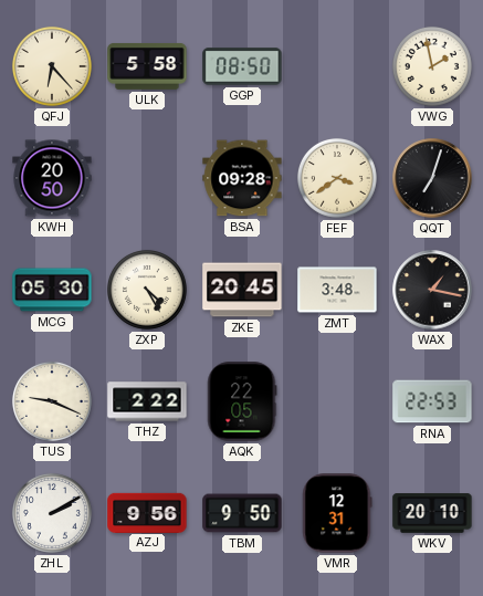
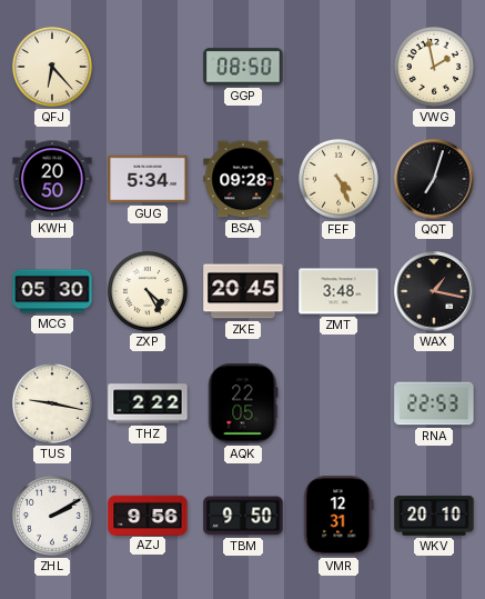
ULK: 5:58 -> none (147, 66)
GUG: none -> 5:34 (148, 179)
FEF: 3:39 -> 4:26 (339, 179)
TUS: 9:19 -> 9:17 (52, 403)
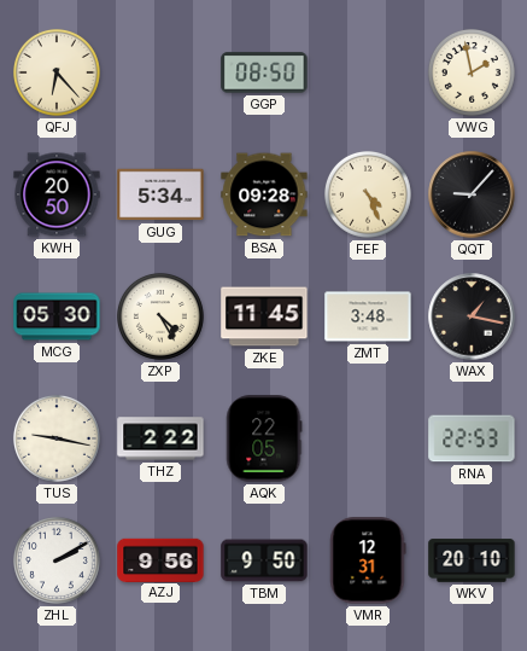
QQT: 7:03 -> 9:07 (472, 194)
ZKE: 20:45 -> 11:45 (264, 316)
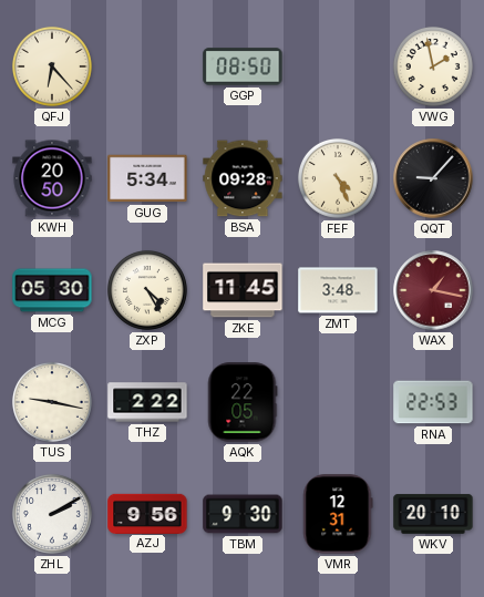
WAX dial: black -> burgundy (433, 290)
TBM: 9:50 -> 9:30 (243, 514)
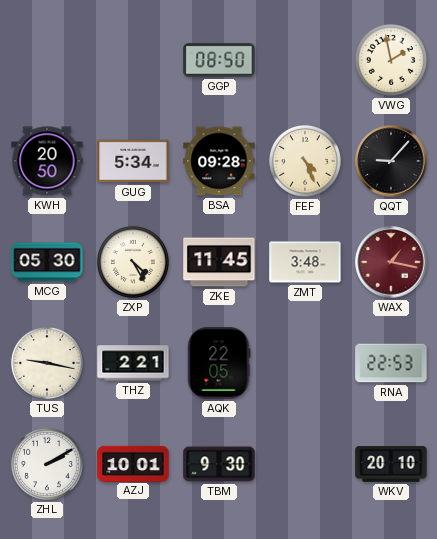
QFJ: 6:23 -> none (52, 66)
THZ: 2:22 -> 2:21 (133, 363)
AZJ: 9:56 -> 10:01 (133, 463)
VMR: 12:31 -> none (338, 514)
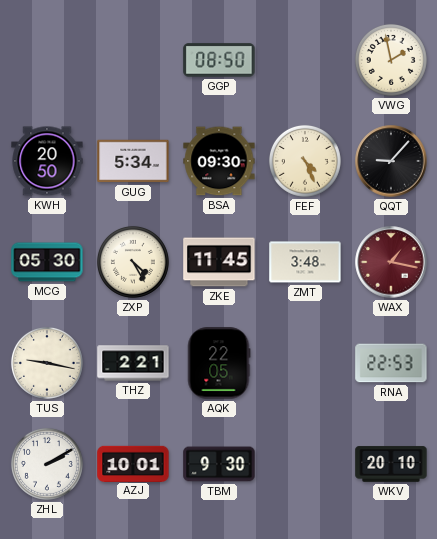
BSA: 09:28 -> 09:30 (219, 161)
